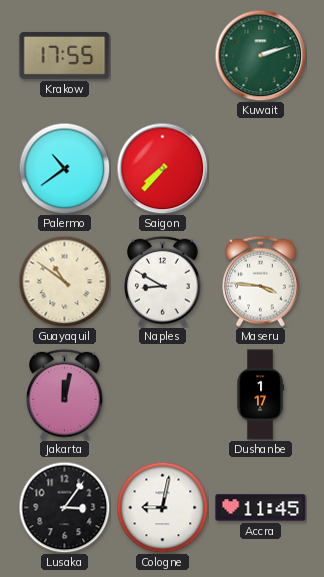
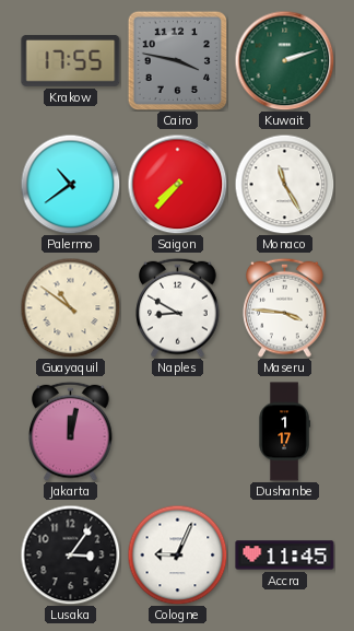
Cairo: none -> 3:47 (177, 60)
Monaco: none -> 11:25 (284, 184)
Cologne: 9:02 -> 9:04 (177, 554)
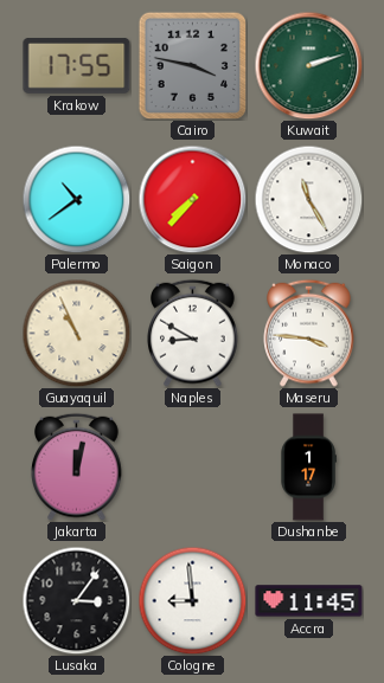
Guayaquil: 10:51 -> 10:56 (76, 333)
Cologne: 9:04 -> 8:59 (192, 600)
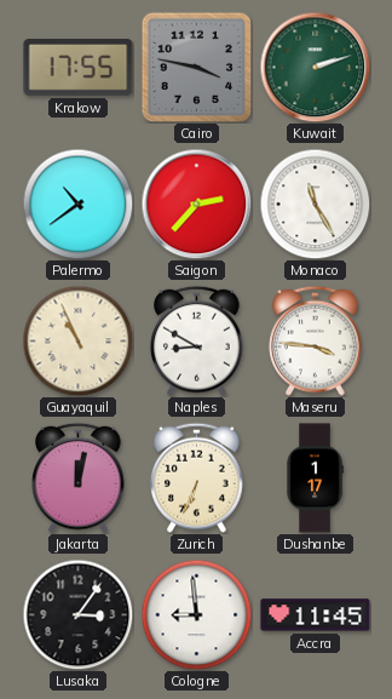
Saigon: 7:37 -> 2:37 (196, 204)
Zurich: none -> 6:34 (197, 477)
